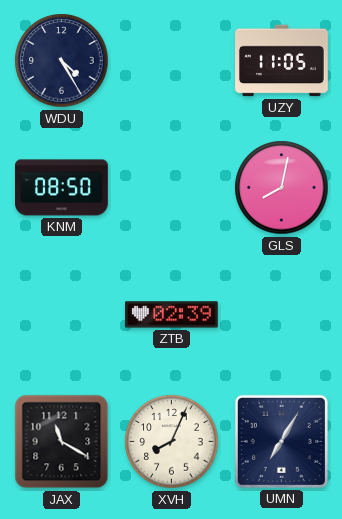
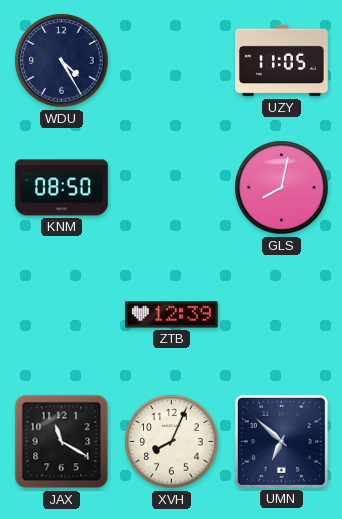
ZTB: 02:39 -> 12:39 (172, 315)
UMN: 7:05 -> 6:52 (281, 441)
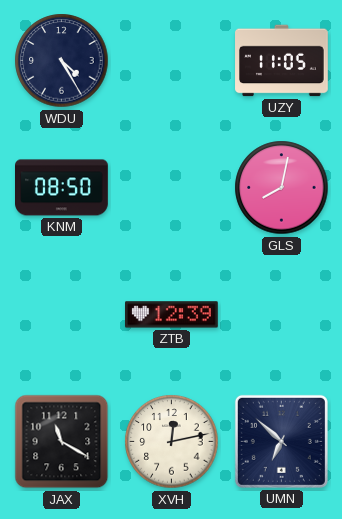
XVH: 8:04 -> 12:13 (172, 442)
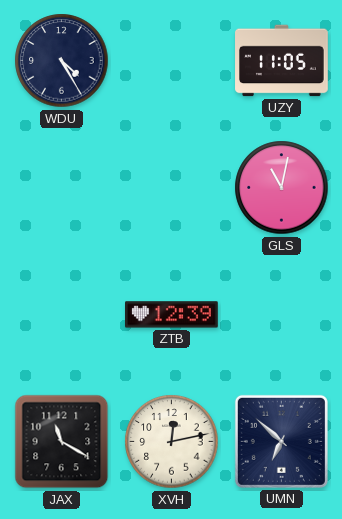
KNM: 08:50 -> none (62, 188)
GLS: 8:02 -> 11:02 (282, 188)
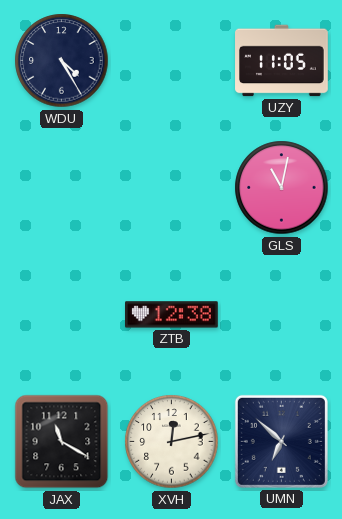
ZTB: 12:39 -> 12:38 (172, 315)
